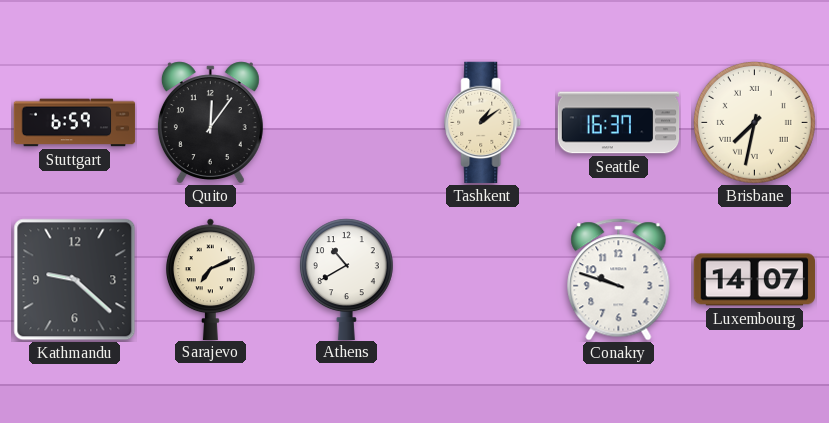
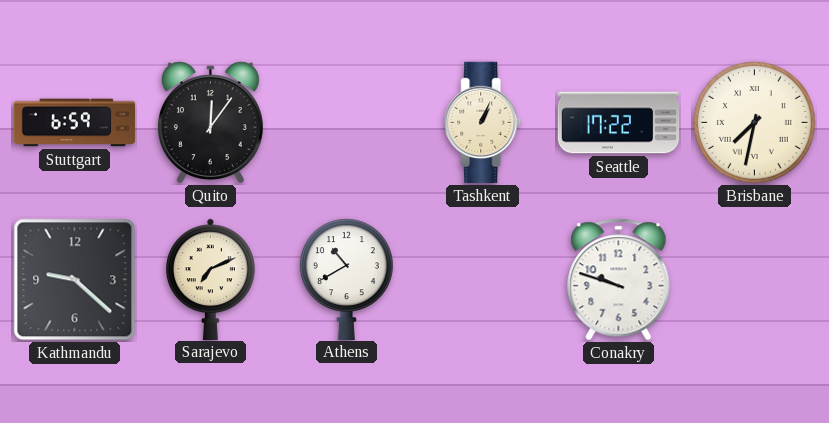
Tashkent: 1:09 -> 1:04 (483, 123)
Seattle: 16:37 -> 17:22 (619, 123)
Luxembourg: 14:07 -> none (755, 280)
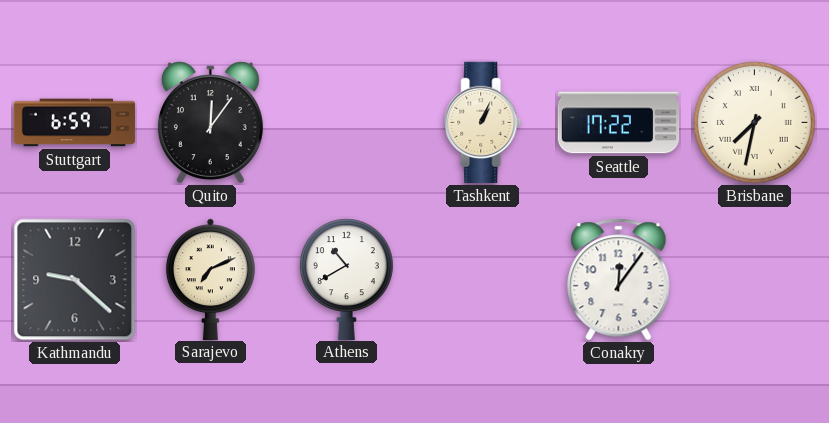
Conakry: 9:48 -> 12:06 (619, 280)
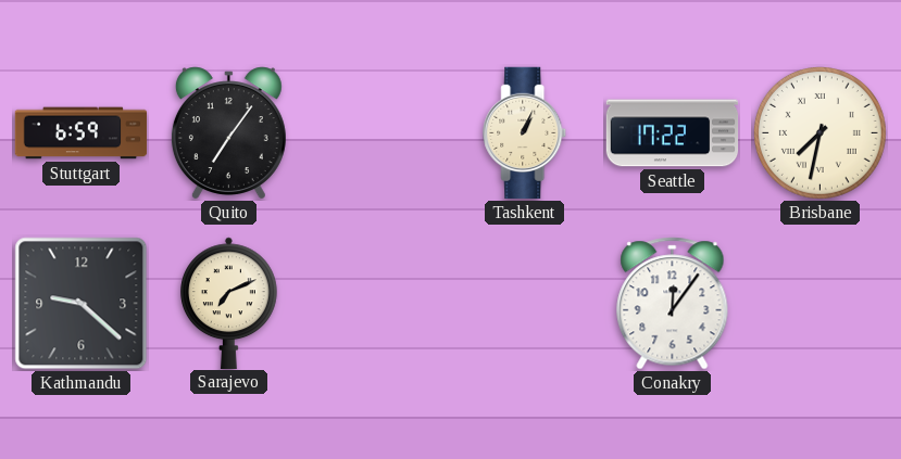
Quito: 12:06 -> 7:06 (228, 133)
Athens: 10:40 -> none (346, 279)
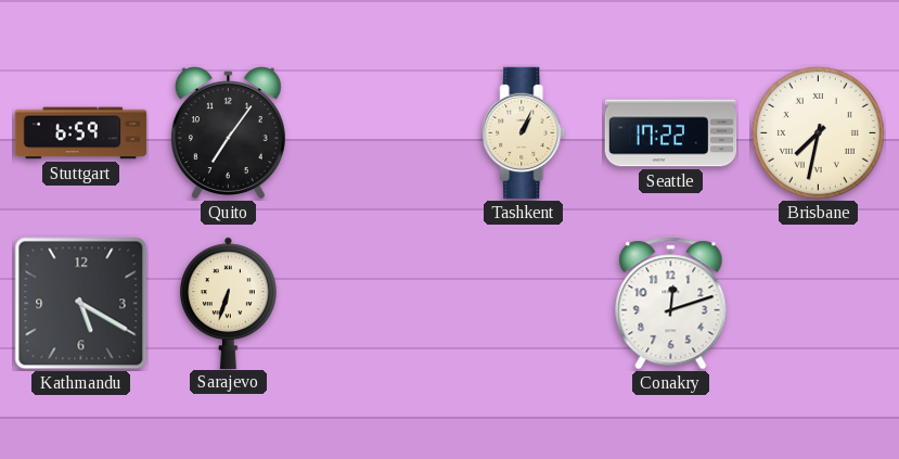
Kathmandu: 9:22 -> 5:20 (81, 304)
Sarajevo: 7:11 -> 6:33 (229, 303)
Conakry: 12:06 -> 12:12 (671, 304)
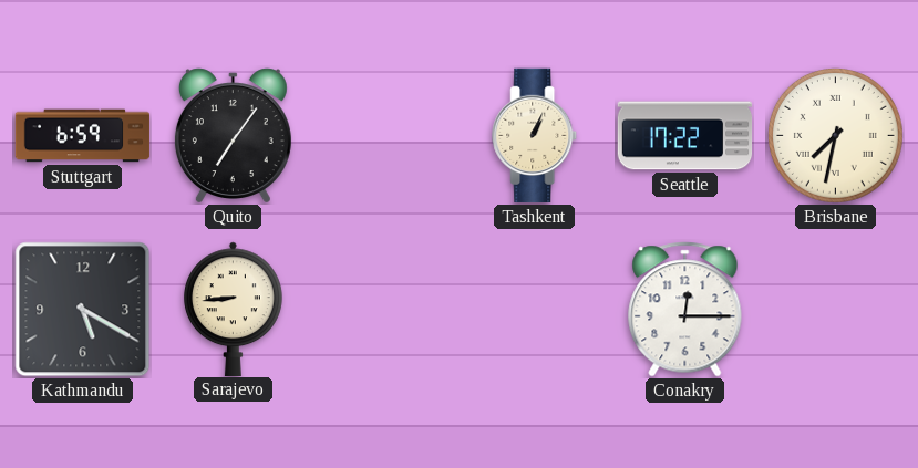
Sarajevo: 6:33 -> 8:44 (234, 309)
Conakry: 12:12 -> 12:15 (685, 310)
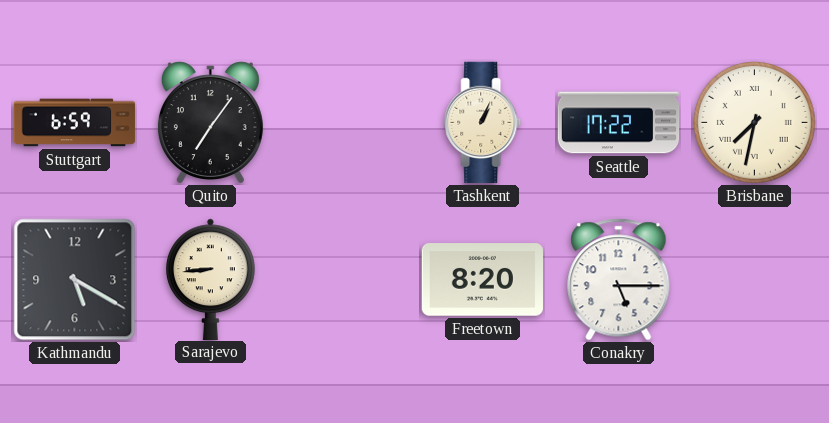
Freetown: none -> 8:20 (482, 280)
Conakry: 12:15 -> 5:15 (619, 280)
